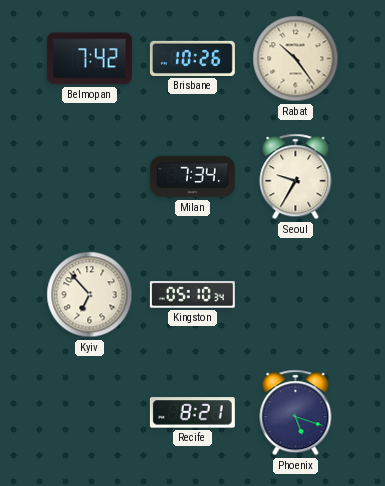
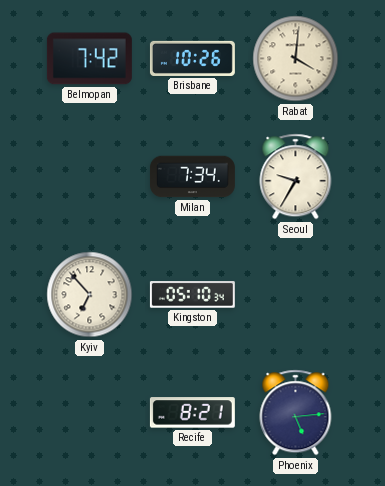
Rabat: 10:24 -> 4:01 (296, 59)
Phoenix: 5:18 -> 5:14 (296, 413)
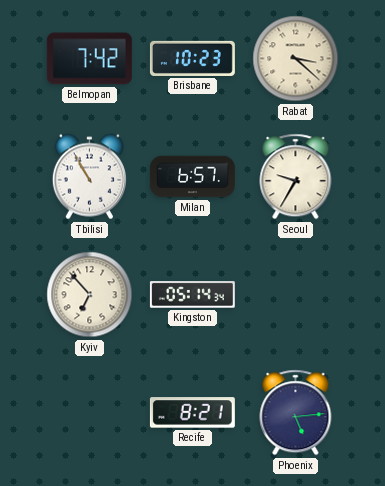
Brisbane: 10:26 -> 10:23 (192, 58)
Rabat: 4:01 -> 3:22 (296, 59)
Tbilisi: none -> 10:55 (89, 177)
Milan: 7:34 -> 6:57 (192, 177)
Kingston: 05:10 -> 05:14 (192, 295)
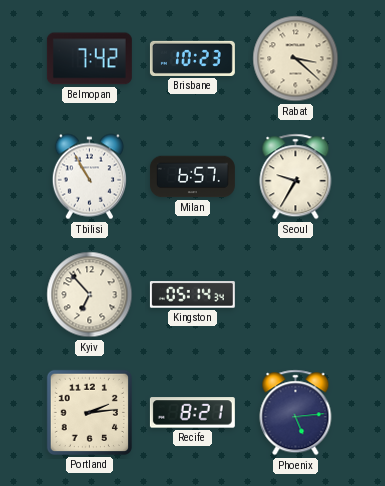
Portland: none -> 2:14 (89, 412)
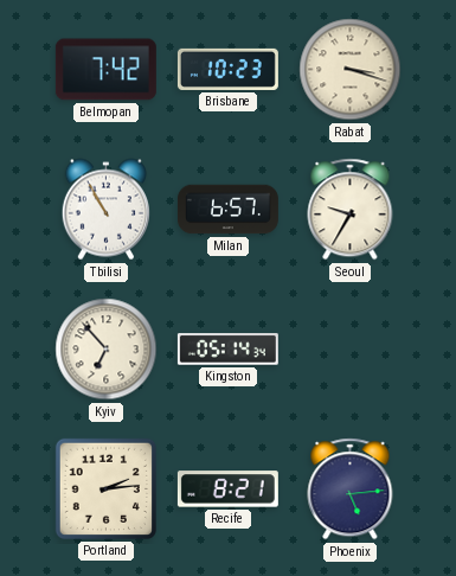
Rabat: 3:22 -> 3:18 (351, 70)
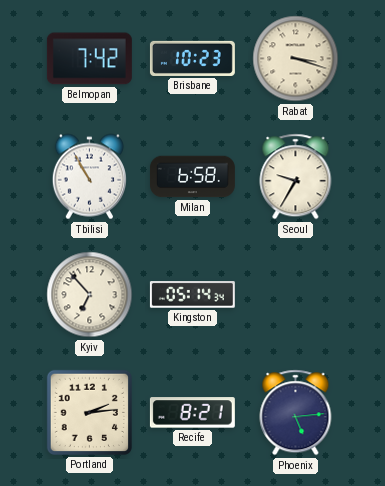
Milan: 6:57 -> 6:58 (192, 177)
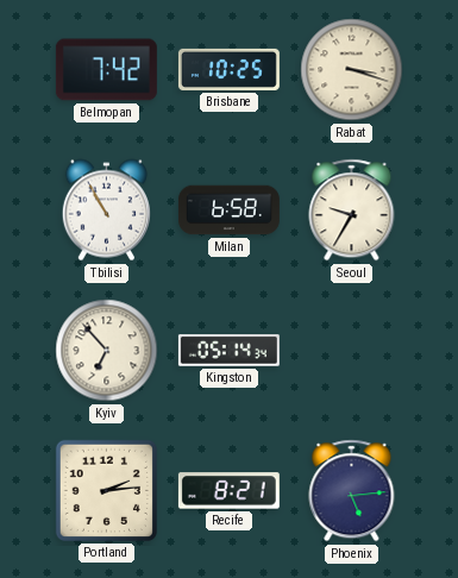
Brisbane: 10:23 -> 10:25 (228, 69)
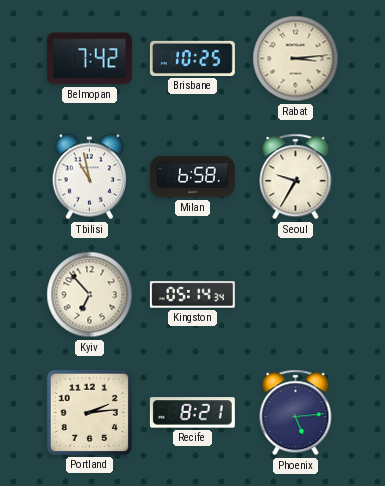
Rabat: 3:18 -> 3:14 (296, 59)
Tbilisi: 10:55 -> 10:58 (89, 177)
